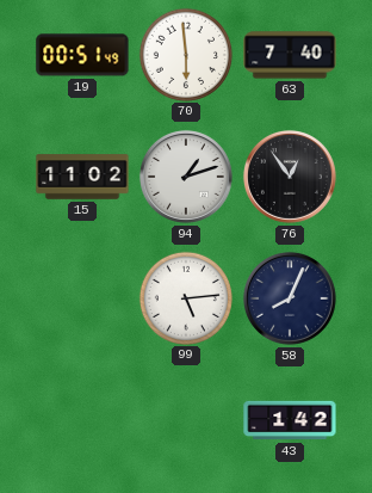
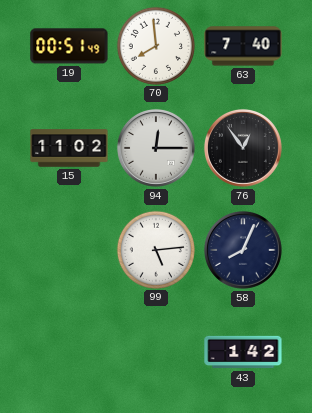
70: 5:59 -> 7:59 (155, 45)
94: 1:12 -> 12:15 (156, 148)
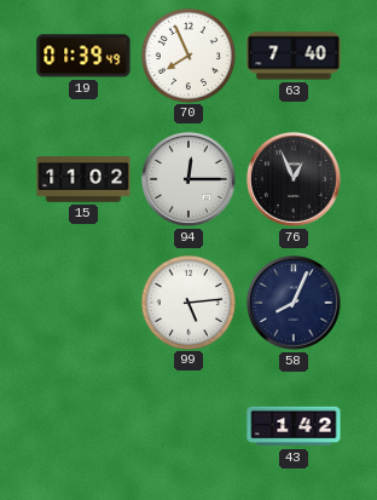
19: 00:51 -> 01:39 (83, 56)
70: 7:59 -> 7:56 (187, 54)
76: 12:54 -> 12:56 (294, 179)
